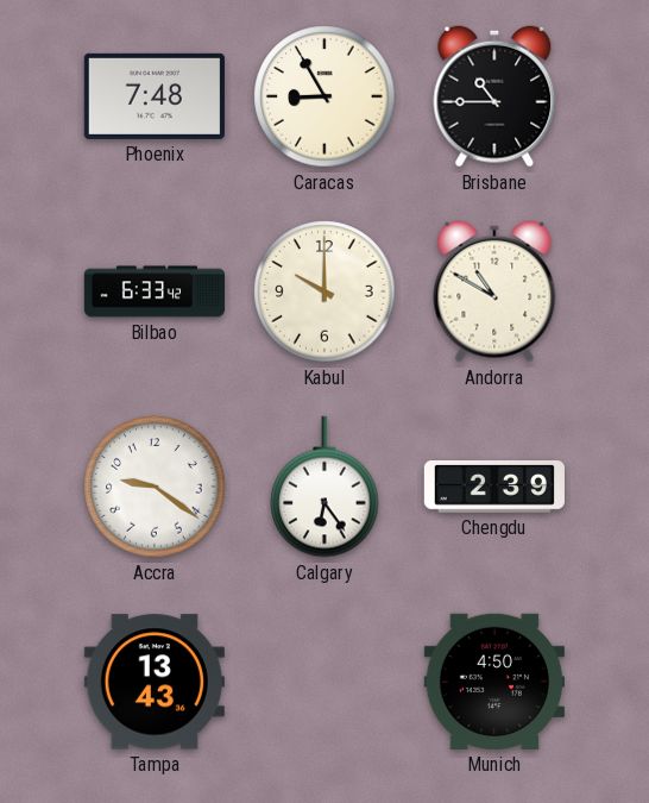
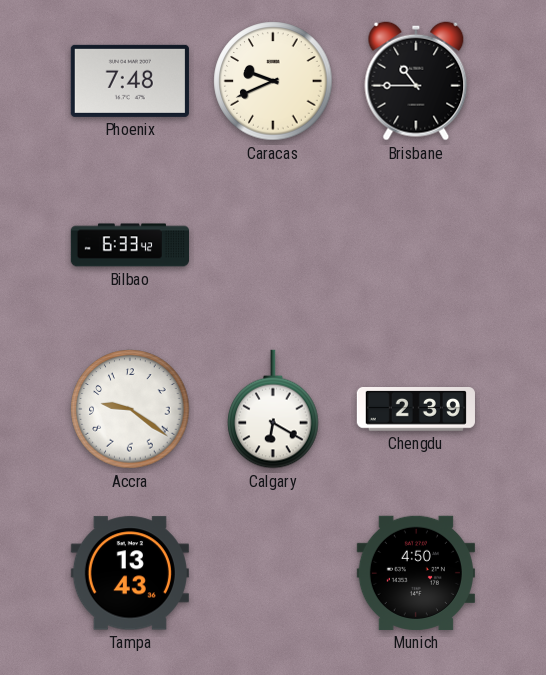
Caracas: 8:55 -> 9:41 (273, 81)
Kabul: 10:00 -> none (324, 291)
Andorra: 10:50 -> none (494, 291)
Calgary: 6:24 -> 6:20 (273, 409)
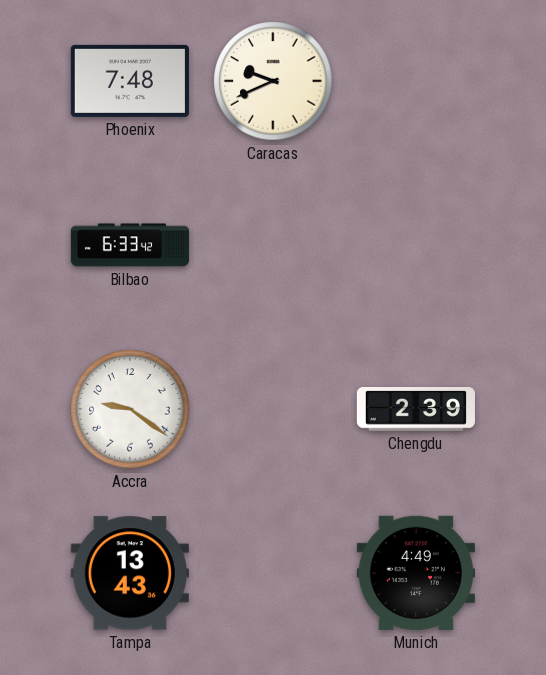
Brisbane: 10:45 -> none (416, 81)
Calgary: 6:20 -> none (273, 409)
Munich: 4:50 -> 4:49 (416, 573)
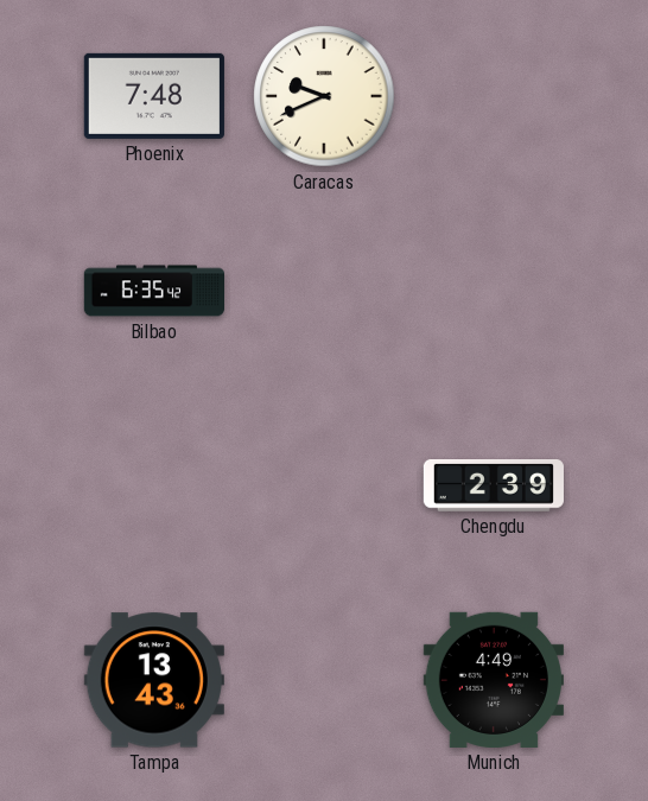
Bilbao: 6:33 -> 6:35 (153, 291)
Accra: 9:21 -> none (130, 409)
